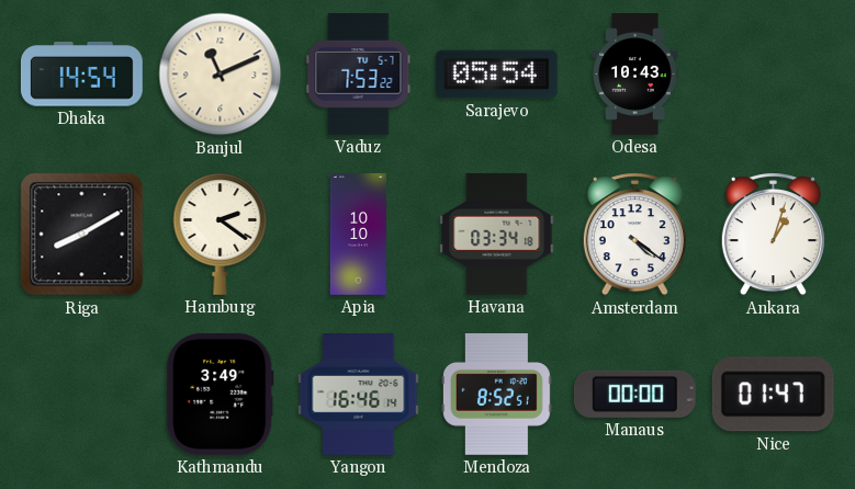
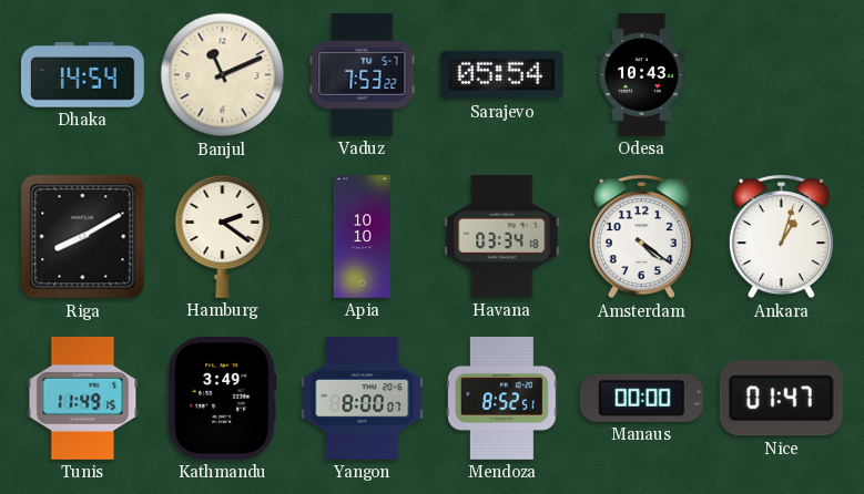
Tunis: none -> 11:49 (83, 398)
Yangon: 16:46 -> 8:00 (363, 399)
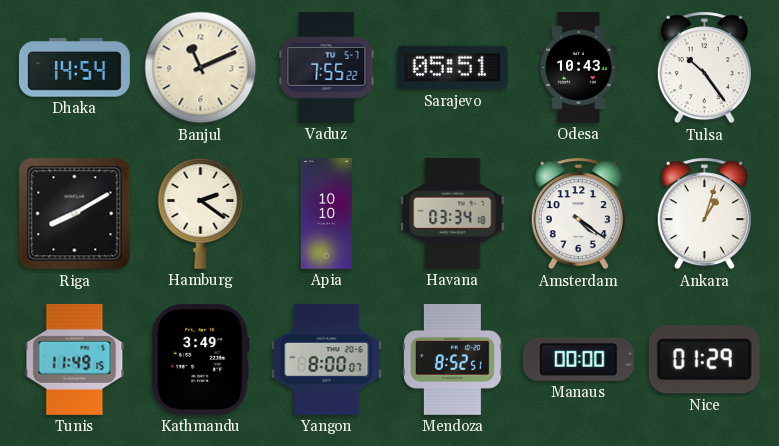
Vaduz: 7:53 -> 7:55 (327, 67)
Sarajevo: 05:54 -> 05:51 (452, 68)
Tulsa: none -> 10:24 (704, 68)
Nice: 01:47 -> 01:29 (704, 360)
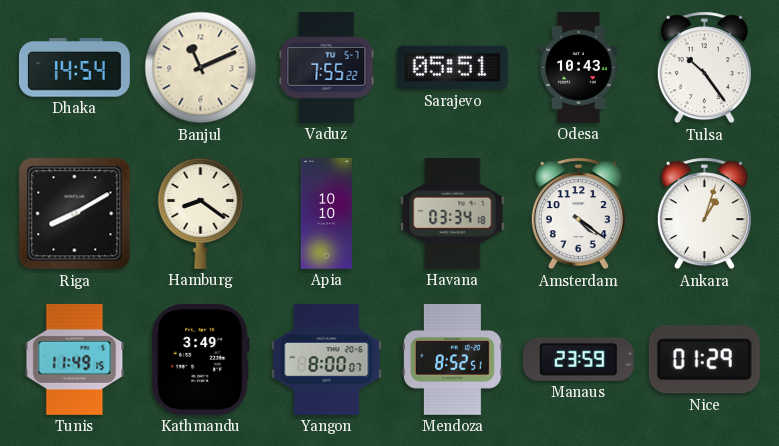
Hamburg: 2:21 -> 8:21 (201, 213)
Manaus: 00:00 -> 23:59 (578, 359)
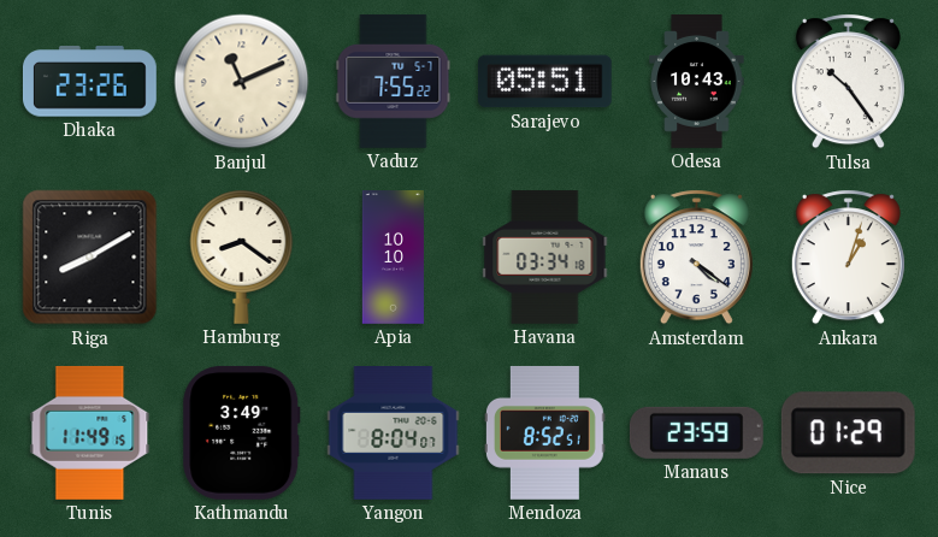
Dhaka: 14:54 -> 23:26 (89, 82)
Yangon: 8:00 -> 8:04 (394, 433)
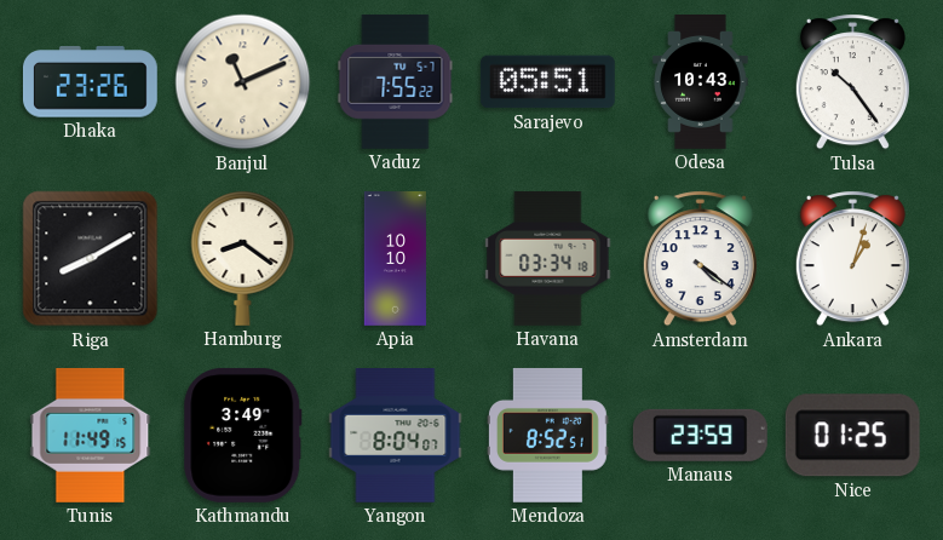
Nice: 01:29 -> 01:25 (852, 436)
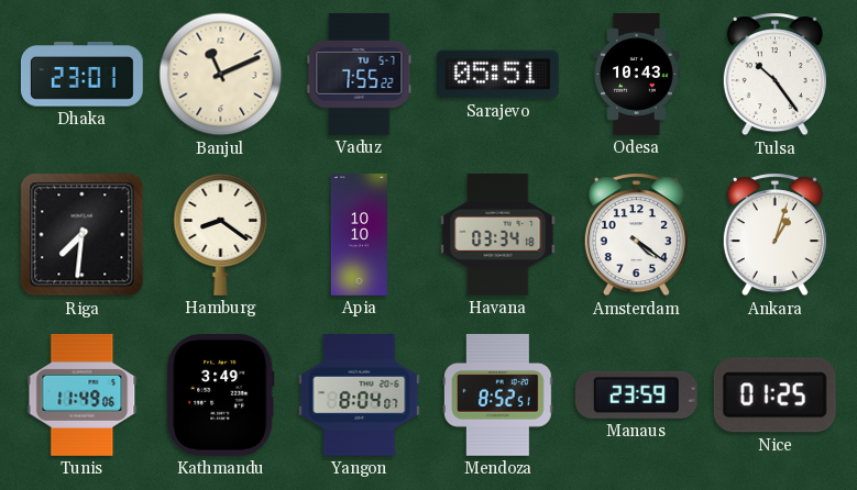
Dhaka: 23:26 -> 23:01 (81, 75)
Riga: 8:10 -> 7:31 (83, 235)
Tunis: 11:49:15 -> 11:49:06 (83, 394)
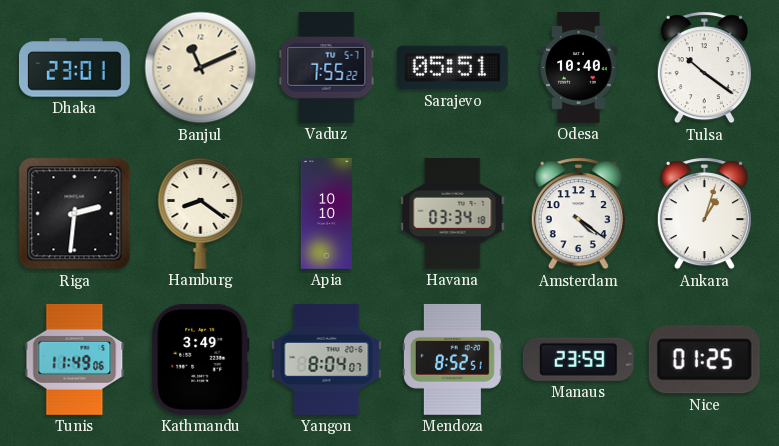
Odesa: 10:43 -> 10:40 (579, 68)
Tulsa: 10:24 -> 10:21 (704, 68)
Riga: 7:31 -> 2:31 (75, 214)
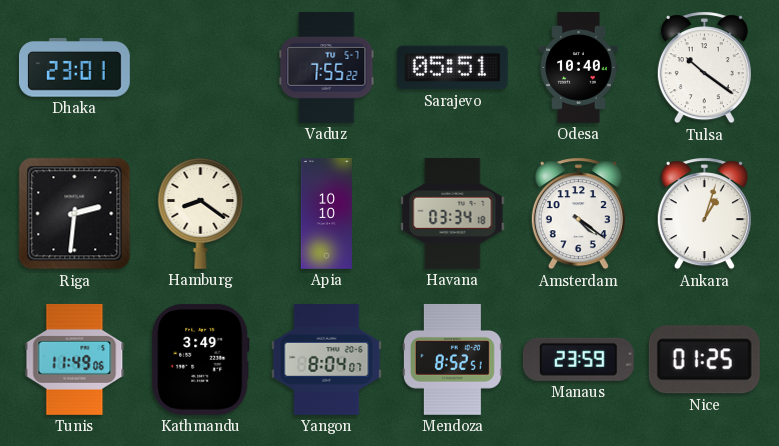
Banjul: 11:11 -> none (201, 68)
